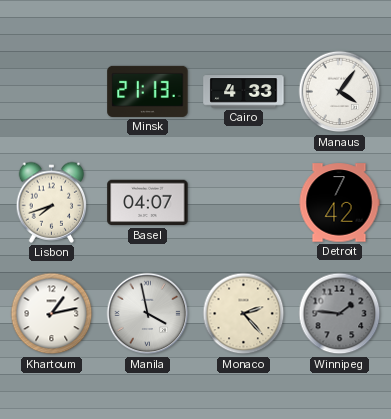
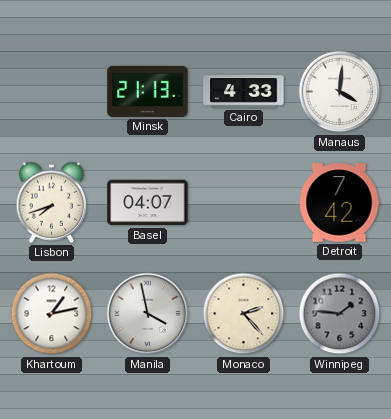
Manaus: 4:06 -> 4:01 (340, 92)
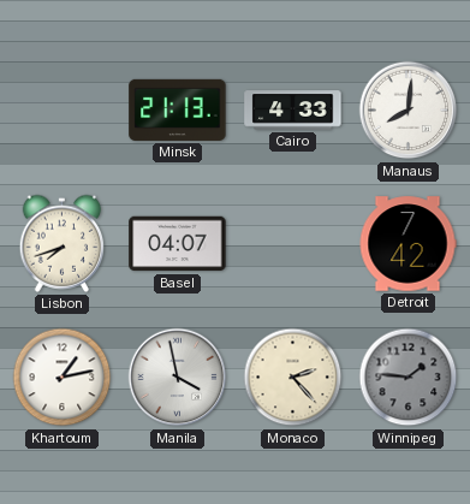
Manaus: 4:01 -> 8:01 (409, 111)
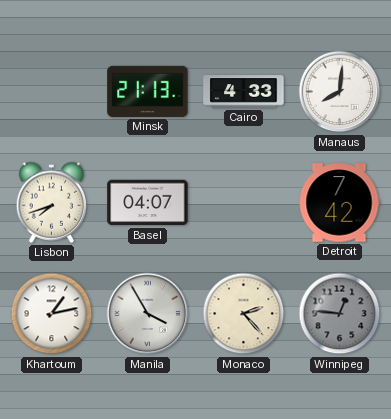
Manila: 3:58 -> 3:55 (148, 314)
Winnipeg: 1:46 -> 12:46 (340, 314)
